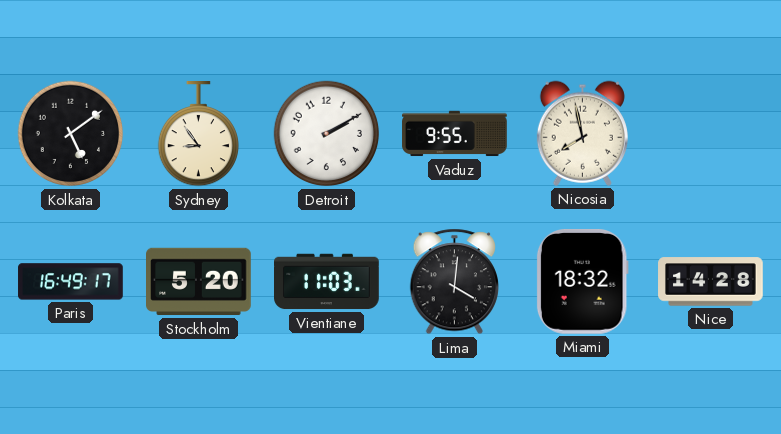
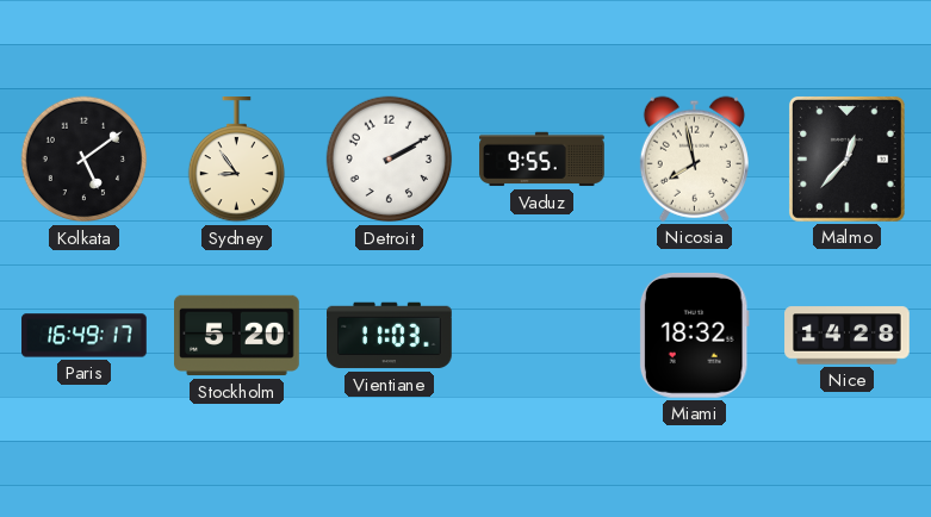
Malmo: none -> 12:37 (846, 158)
Lima: 4:01 -> none (455, 282)
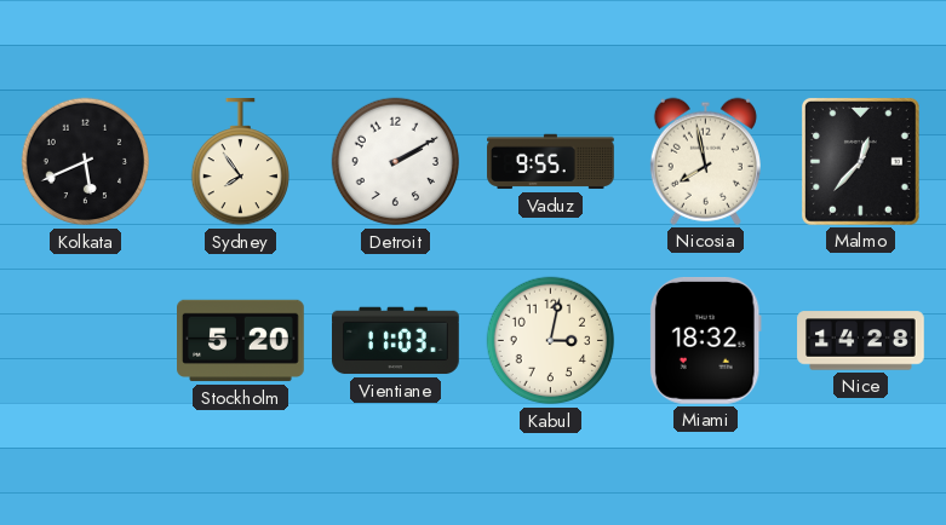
Kolkata: 5:09 -> 5:41 (86, 162)
Sydney: 8:54 -> 7:54 (240, 163)
Paris: 16:49 -> none (85, 336)
Kabul: none -> 3:02 (551, 341)
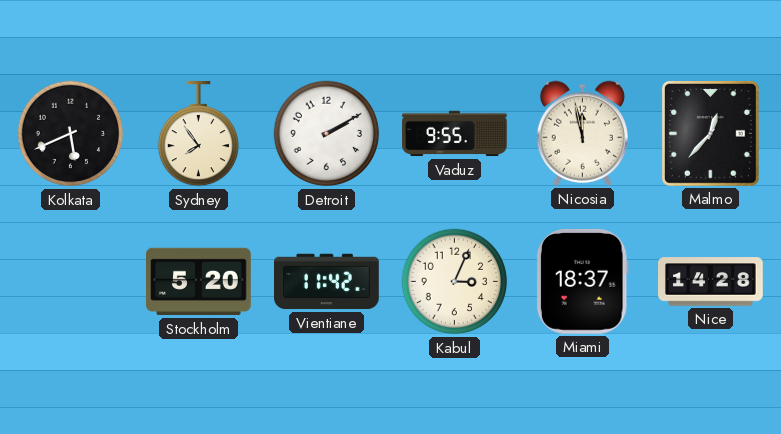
Nicosia: 7:58 -> 11:58 (582, 133)
Vientiane: 11:03 -> 11:42 (327, 282)
Kabul: 3:02 -> 3:04 (455, 282)
Miami: 18:32 -> 18:37 (582, 282)
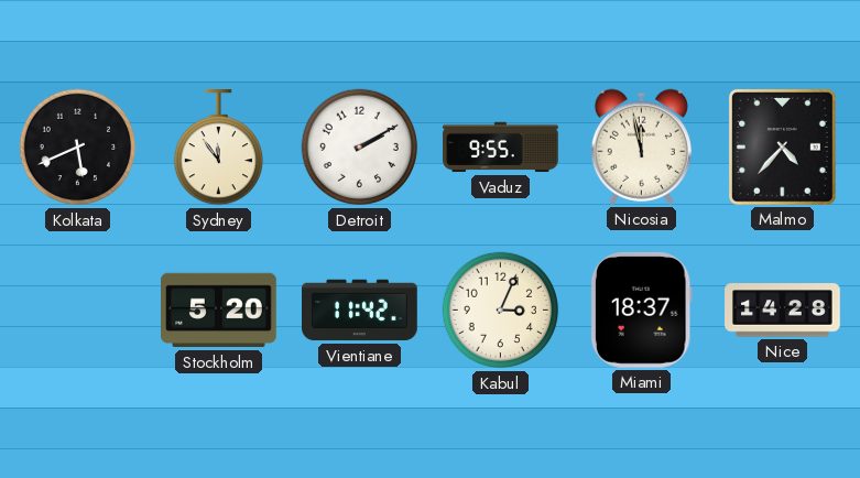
Sydney: 7:54 -> 11:54 (218, 149)
Malmo: 12:37 -> 4:37 (782, 146)
